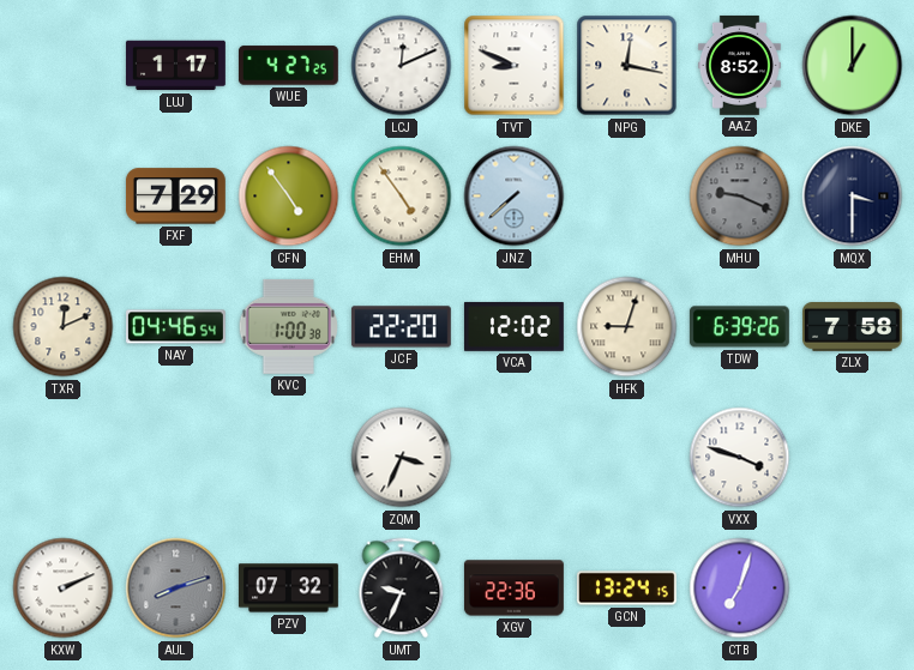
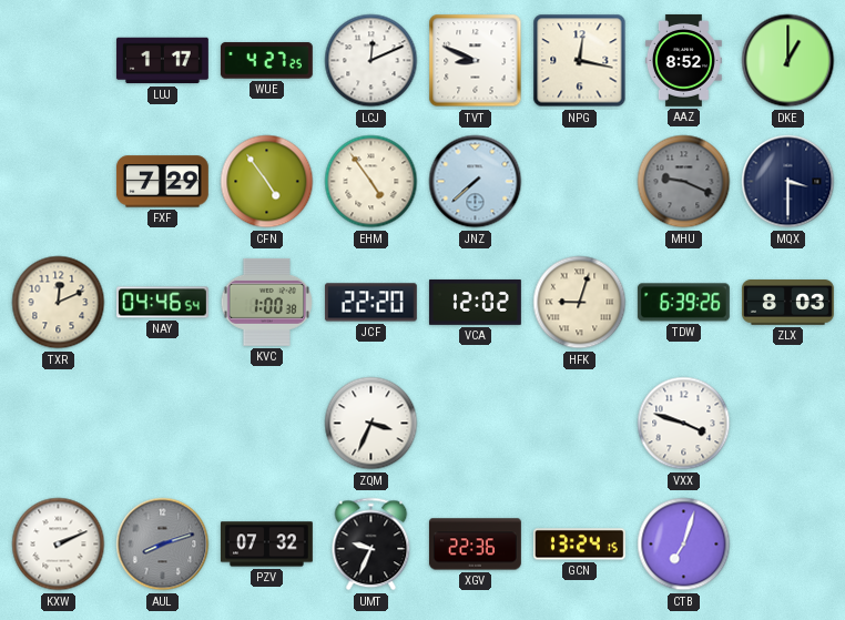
ZLX: 7:58 -> 8:03 (788, 303)
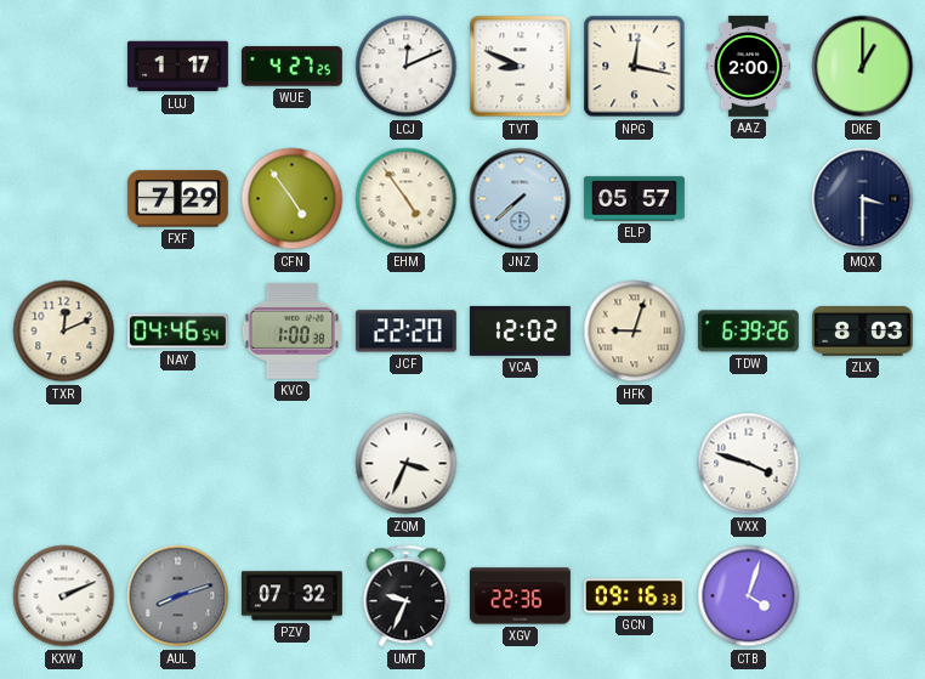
AAZ: 8:52 -> 2:00 (748, 67)
ELP: none -> 05:57 (634, 199)
MHU: 9:19 -> none (684, 182)
GCN: 13:24 -> 09:16 (634, 596)
CTB: 7:03 -> 4:03 (749, 596)
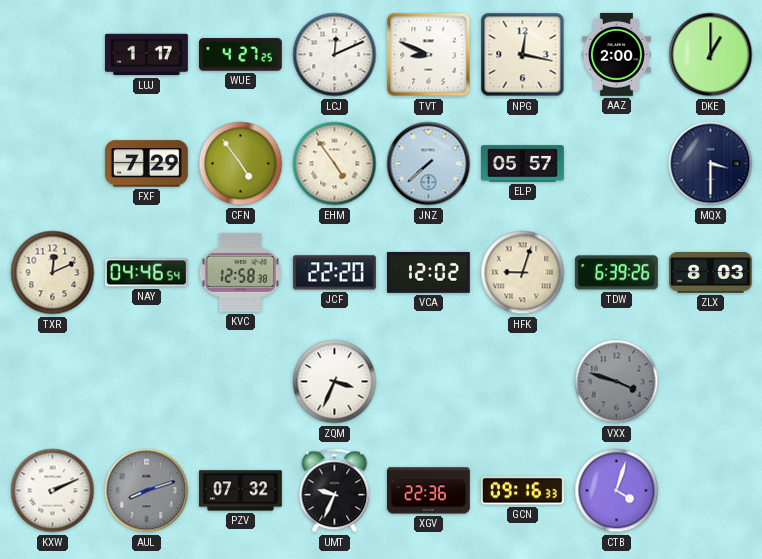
KVC: 1:00 -> 12:58 (240, 272)
VXX dial: white -> grey (617, 382)
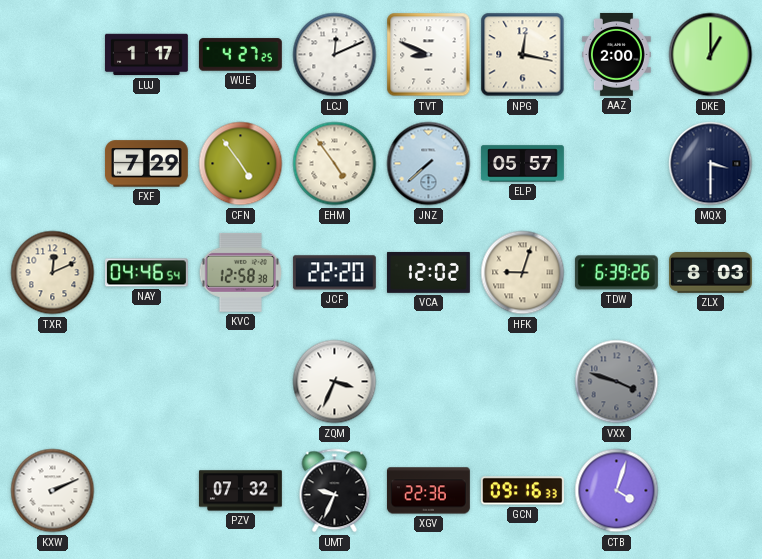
AUL: 8:12 -> none (147, 491)
